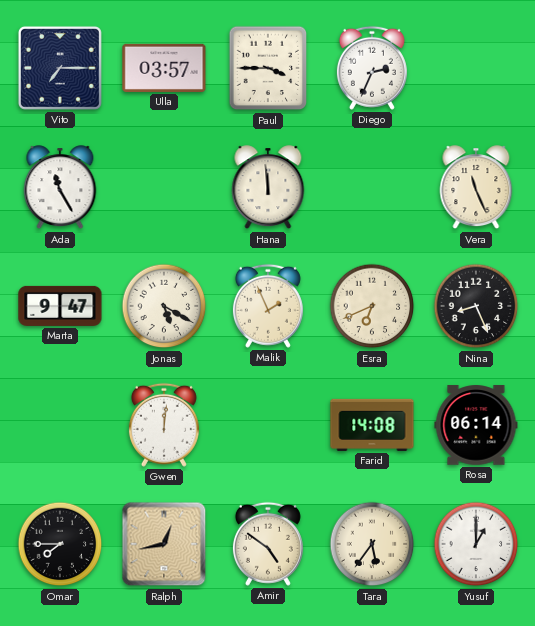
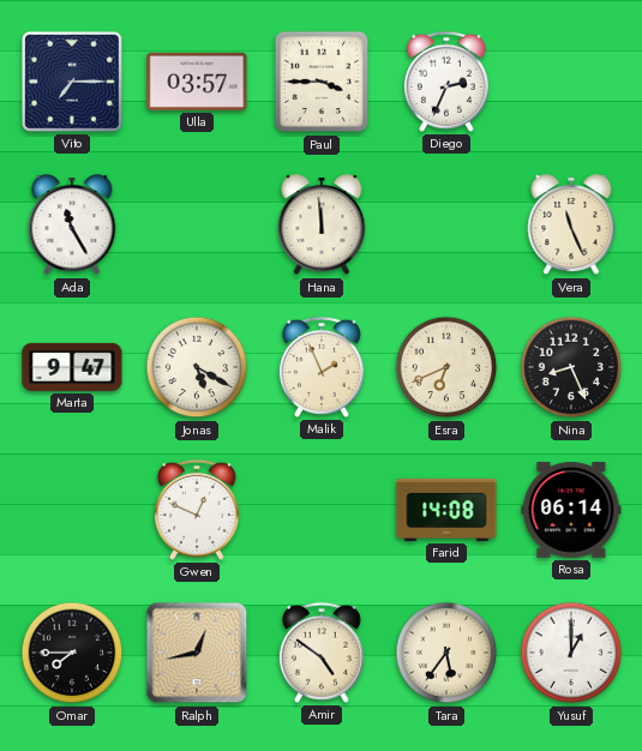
Gwen: 12:01 -> 12:49 (197, 510)
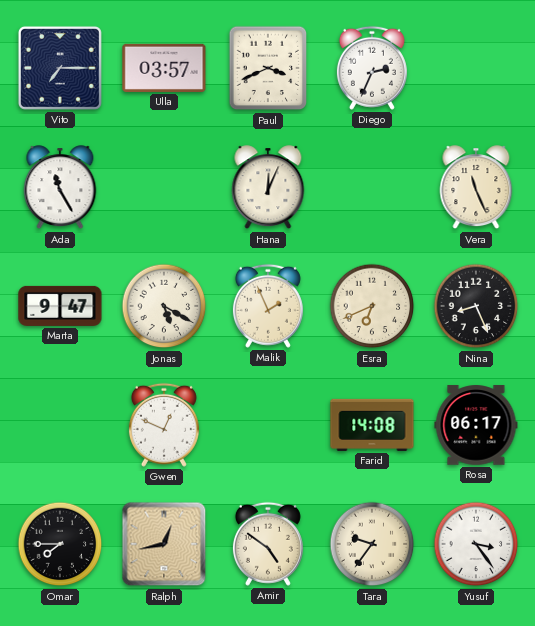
Paul: 3:45 -> 3:41 (268, 68)
Hana: 11:59 -> 12:04 (268, 188)
Rosa: 06:14 -> 06:17 (476, 425)
Tara: 5:36 -> 9:36 (372, 544)
Yusuf: 1:00 -> 3:24 (476, 544)
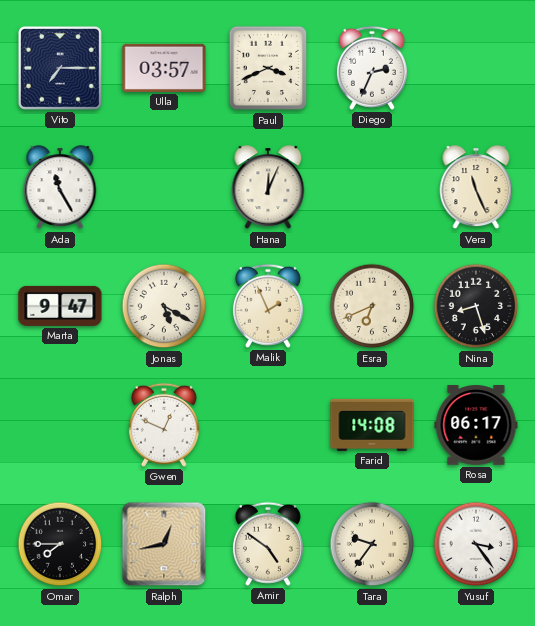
Nina: 8:26 -> 8:27 (476, 306)
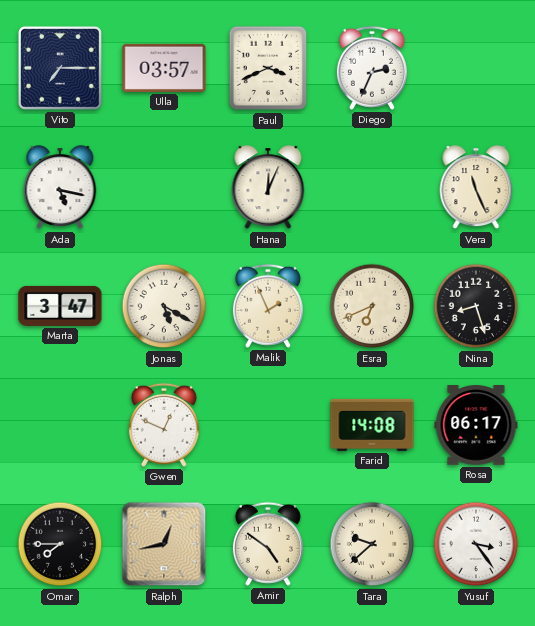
Ada: 11:25 -> 5:17 (60, 188)
Marta: 9:47 -> 3:47 (60, 306)
Tara: 9:36 -> 9:38 (372, 544)
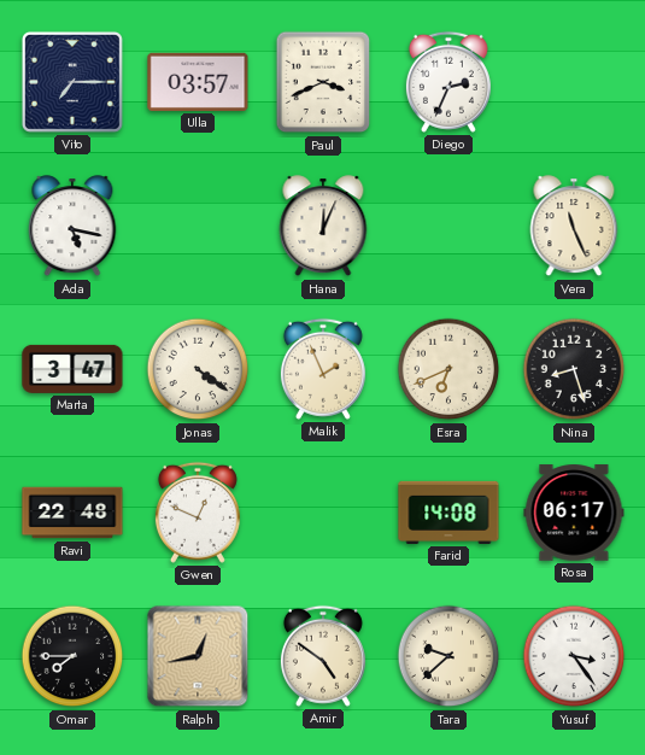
Jonas: 5:20 -> 4:21 (198, 369)
Ravi: none -> 22:48 (72, 513)
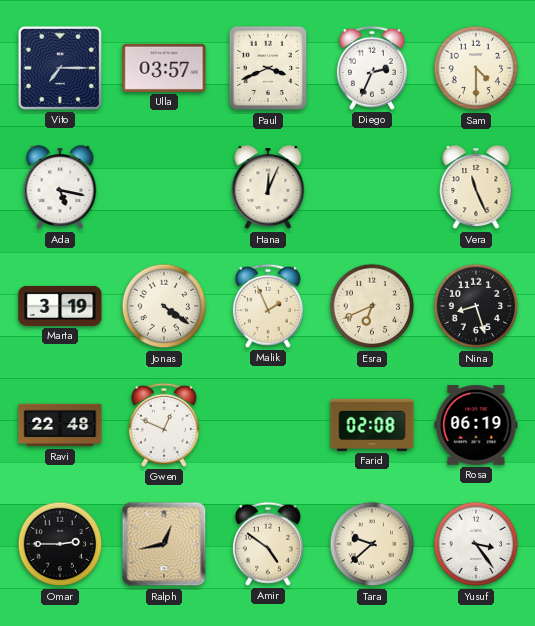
Sam: none -> 4:30 (476, 68)
Marta: 3:47 -> 3:19 (60, 306)
Farid: 14:08 -> 02:08 (372, 425)
Rosa: 06:17 -> 06:19 (476, 425)
Omar: 7:45 -> 2:45 (60, 544)
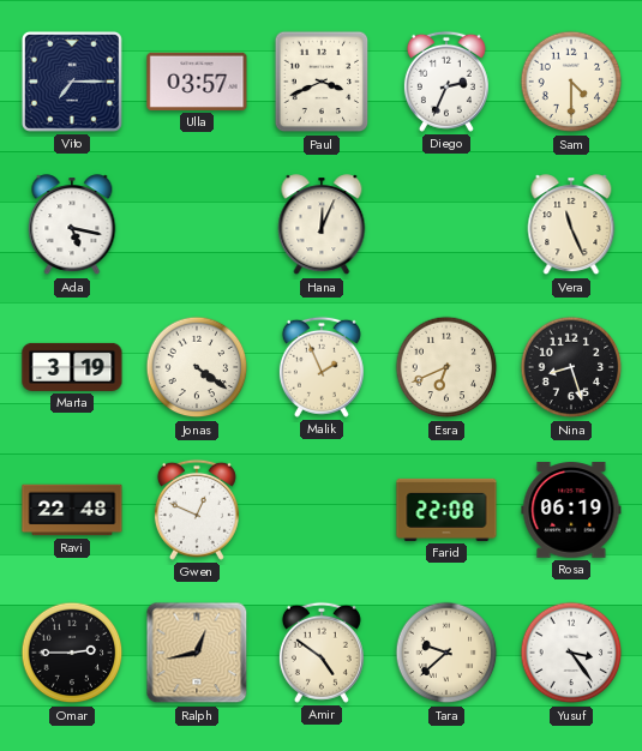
Farid: 02:08 -> 22:08 (446, 510)
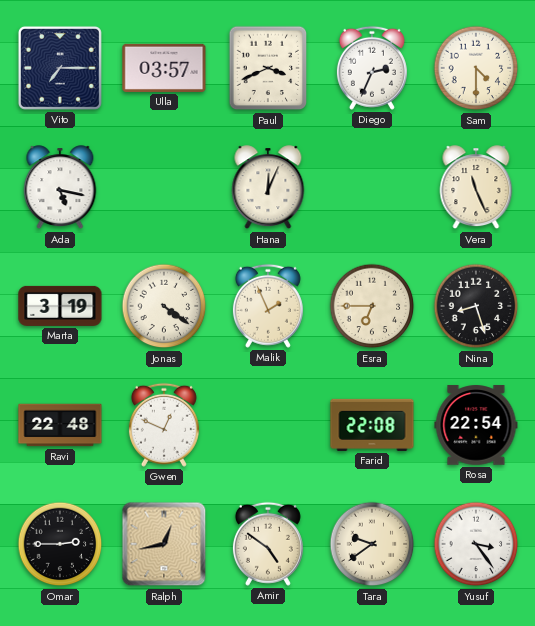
Esra: 6:41 -> 6:45 (372, 306)
Rosa: 06:19 -> 22:54 (476, 425)
Tara: 9:38 -> 9:39 (372, 544)
